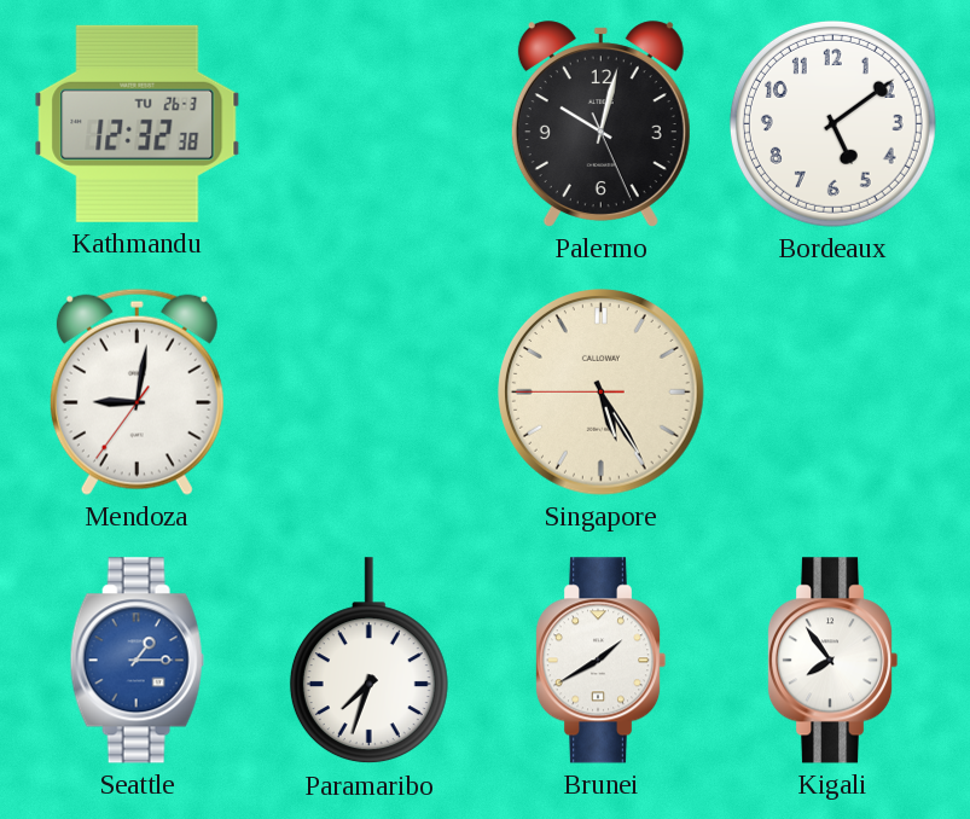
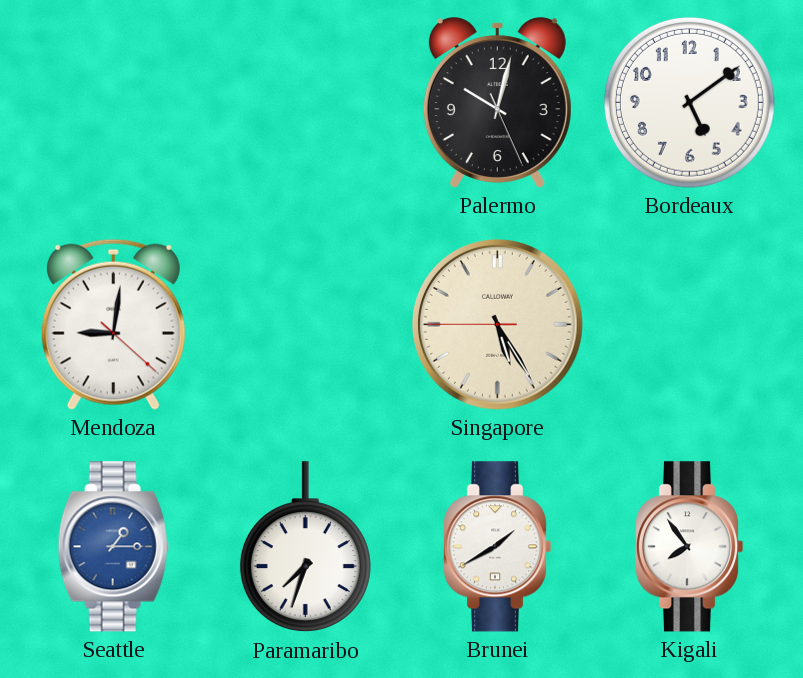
Kathmandu: 12:32 -> none (138, 123)
Mendoza: 9:01:36 -> 9:01:22 (113, 324)
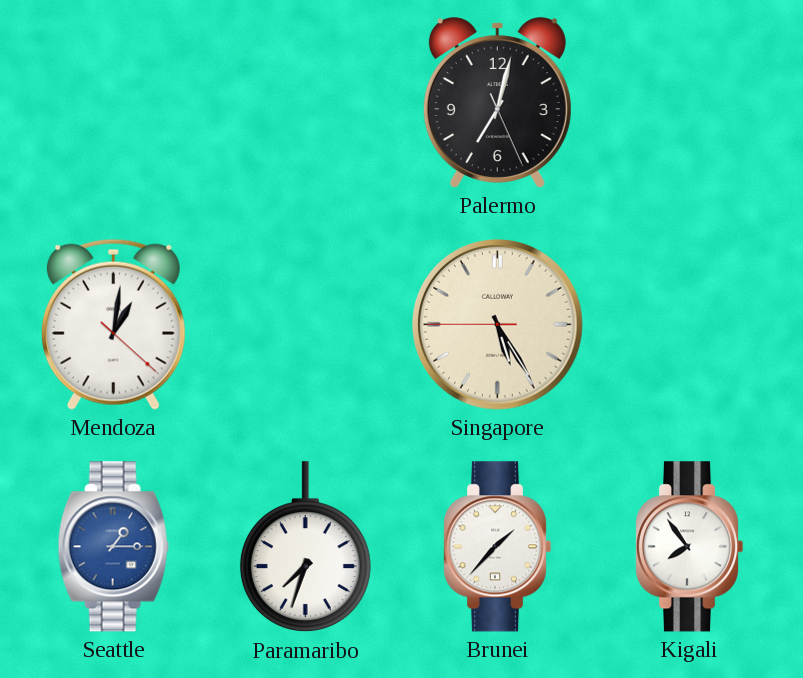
Palermo: 10:02 -> 7:02 (497, 103)
Bordeaux: 5:09 -> none (689, 102)
Mendoza: 9:01 -> 1:01 (113, 324)
Brunei: 1:40 -> 1:37 (497, 547)
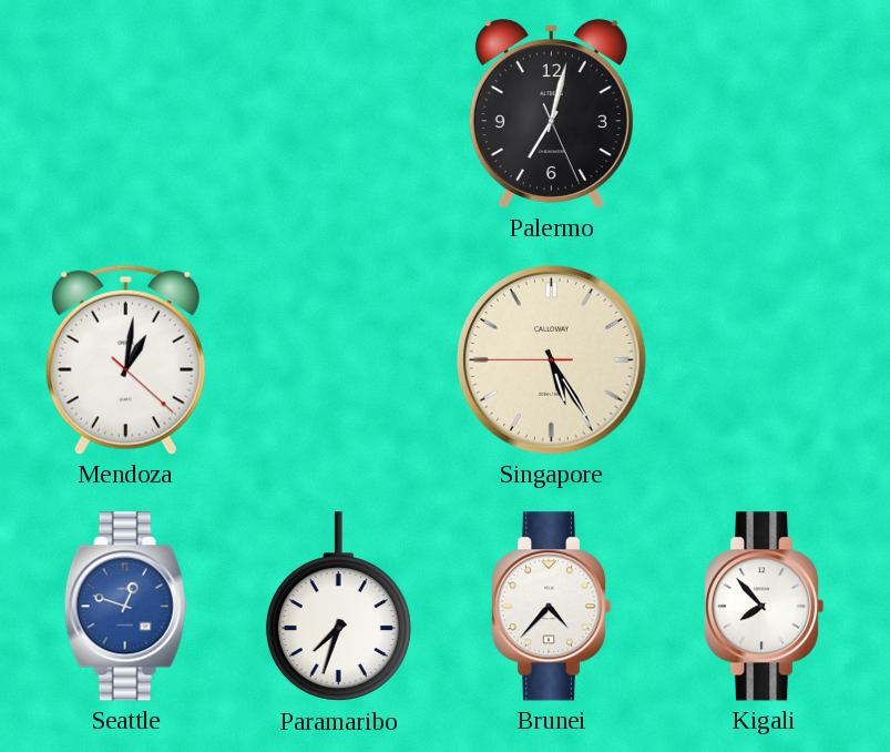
Seattle: 1:15 -> 12:48 (125, 607)
Brunei: 1:37 -> 4:37 (551, 607)
Kigali: 7:54 -> 7:53 (764, 607)
